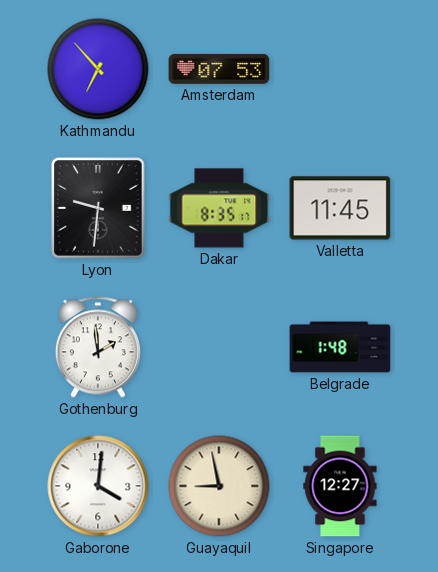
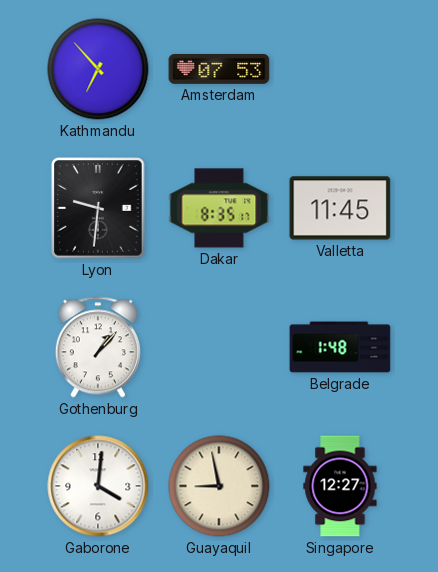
Gothenburg: 1:59 -> 1:07 (98, 347)
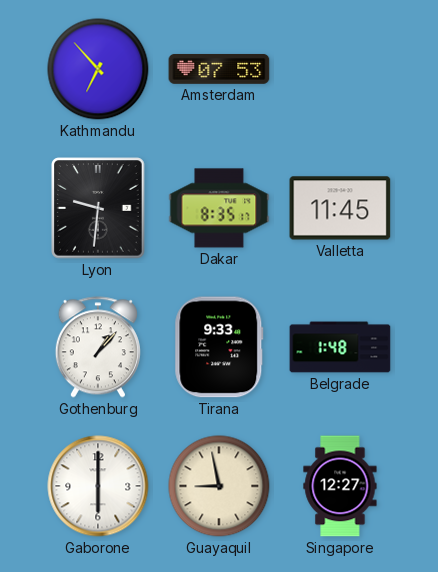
Tirana: none -> 9:33 (219, 347)
Gaborone: 4:01 -> 6:00 (98, 486)
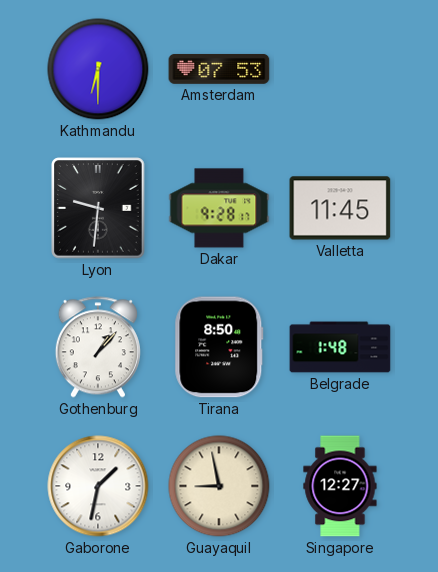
Kathmandu: 6:53 -> 6:30 (98, 69)
Dakar: 8:35 -> 9:28 (219, 208)
Tirana: 9:33 -> 8:50 (219, 347)
Gaborone: 6:00 -> 1:32 (98, 486)
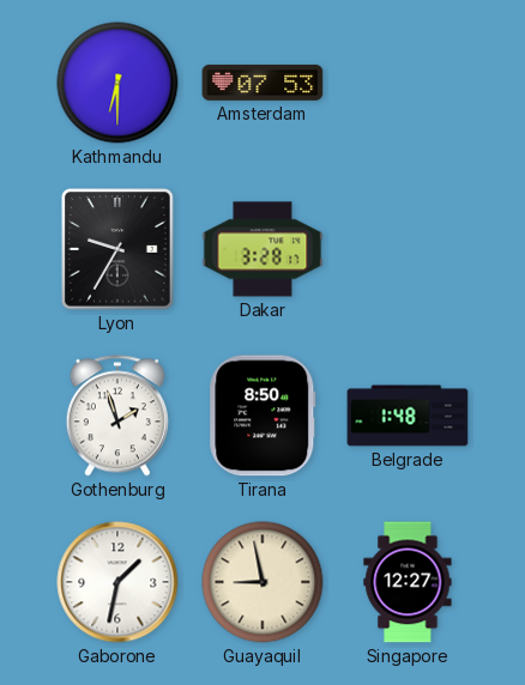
Lyon: 9:31 -> 9:35 (117, 249)
Dakar: 9:28 -> 3:28 (262, 249)
Valletta: 11:45 -> none (340, 208)
Gothenburg: 1:07 -> 1:57 (117, 416)
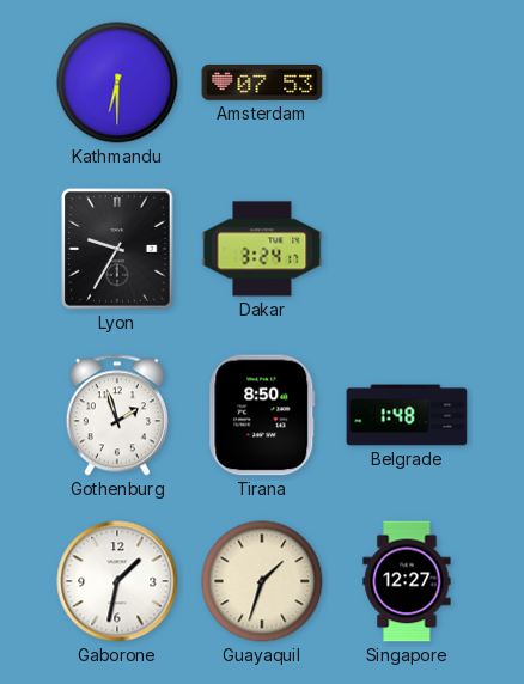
Dakar: 3:28 -> 3:24 (262, 249)
Guayaquil: 8:58 -> 1:33 (262, 581)
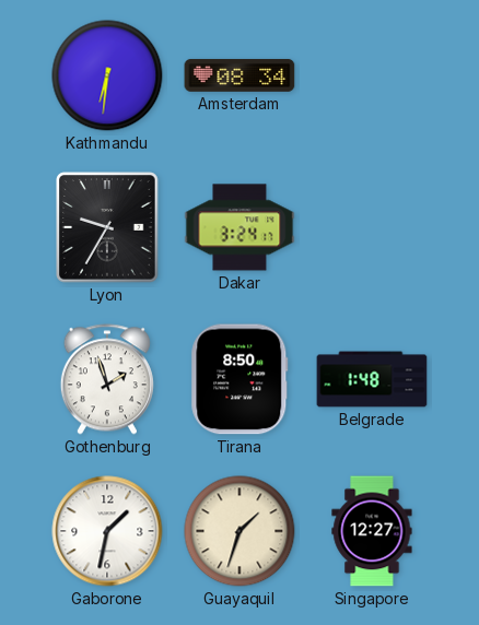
Kathmandu: 6:30 -> 6:31 (107, 75)
Amsterdam: 07:53 -> 08:34 (240, 75)
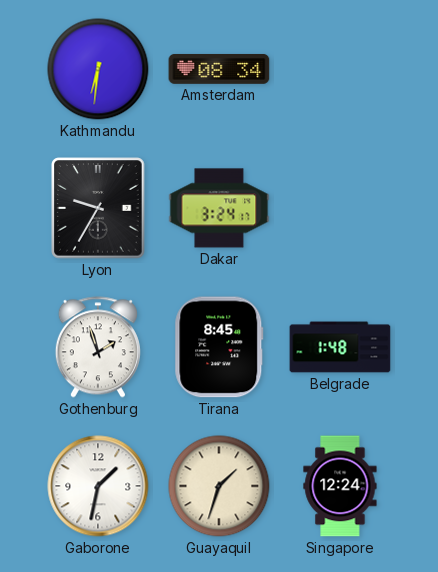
Tirana: 8:50 -> 8:45 (219, 347)
Singapore: 12:27 -> 12:24 (340, 486)
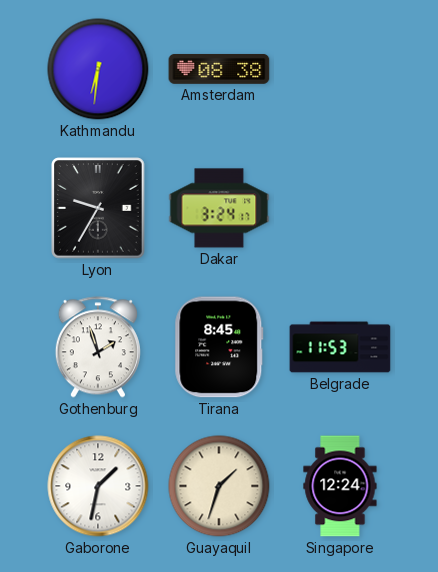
Amsterdam: 08:34 -> 08:38 (219, 69)
Belgrade: 1:48 -> 11:53 (340, 347)
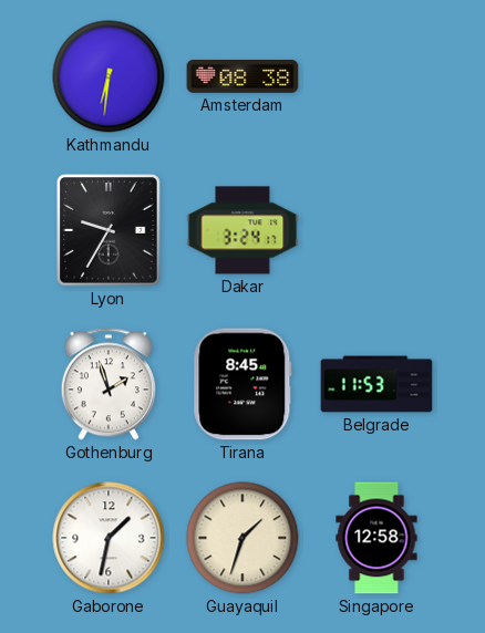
Singapore: 12:24 -> 12:58 (376, 538)
